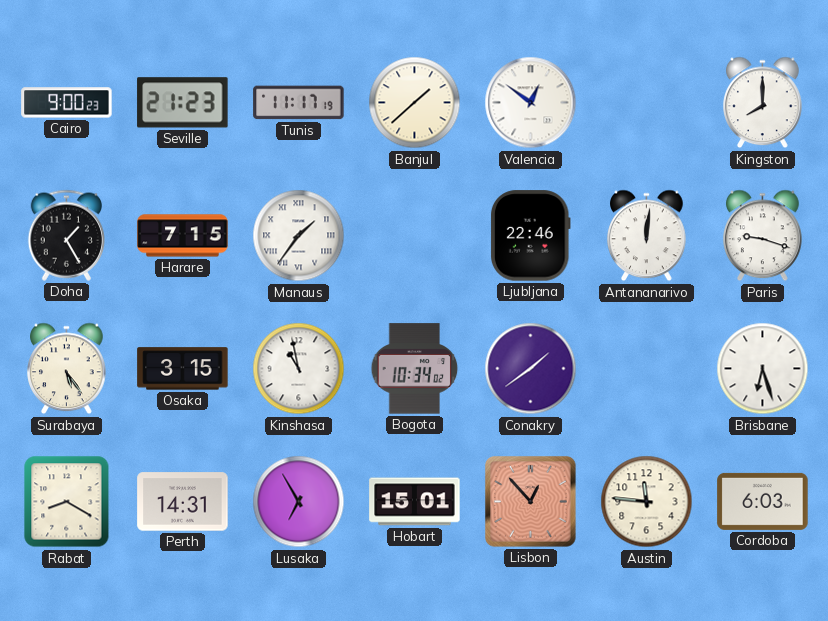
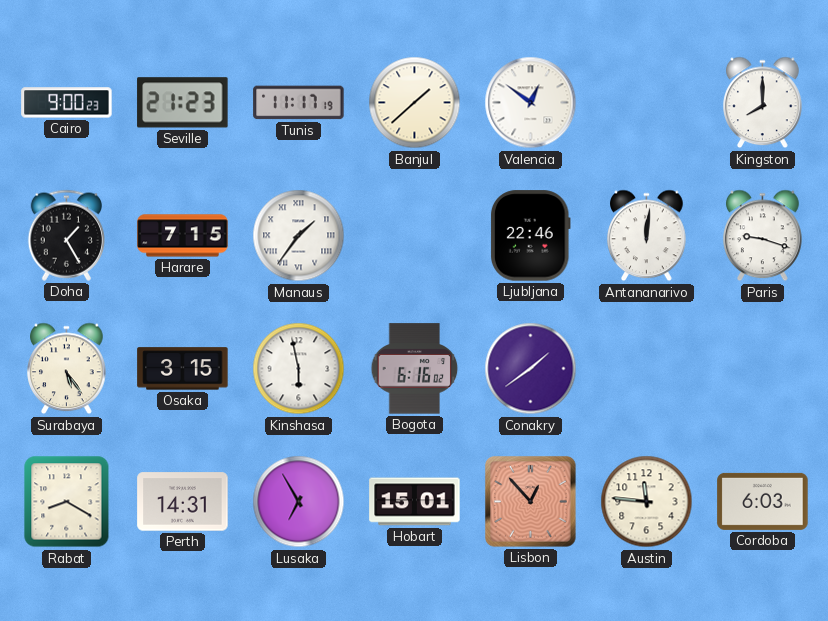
Kinshasa: 10:58 -> 5:58 (299, 369)
Bogota: 10:34 -> 6:16 (415, 369)
Brisbane: 6:27 -> none (763, 369)
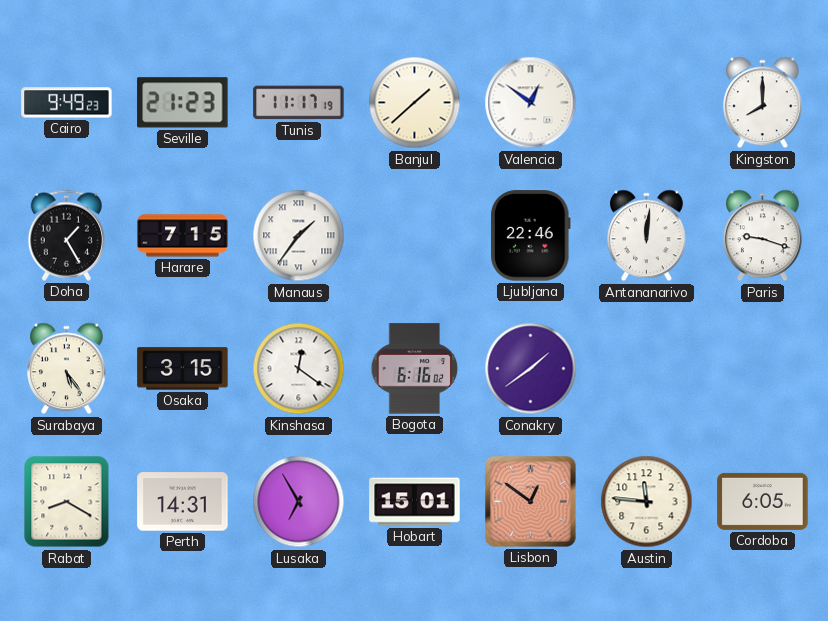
Cairo: 9:00 -> 9:49 (67, 103)
Kinshasa: 5:58 -> 12:21 (299, 369)
Lisbon: 12:53 -> 12:51 (531, 502)
Cordoba: 6:03 -> 6:05 (763, 501)
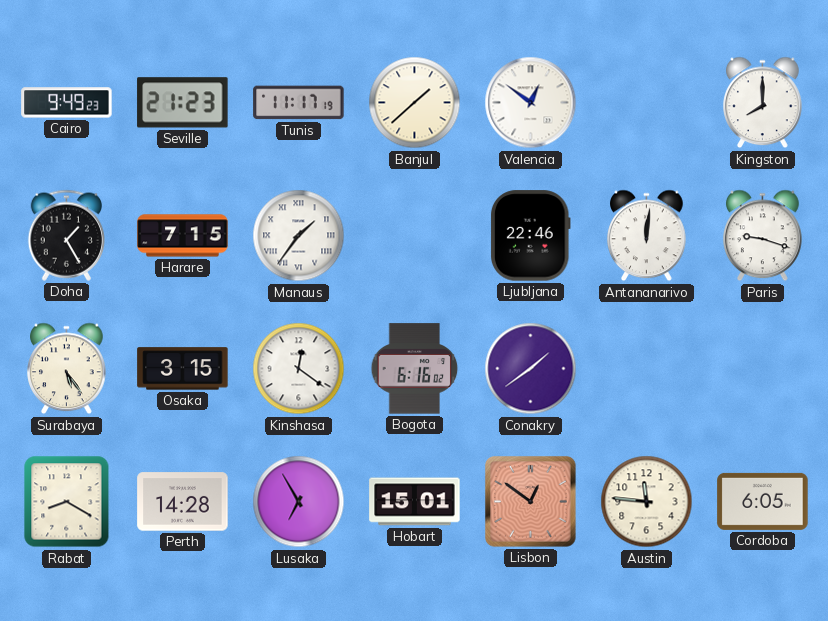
Perth: 14:31 -> 14:28 (183, 502)
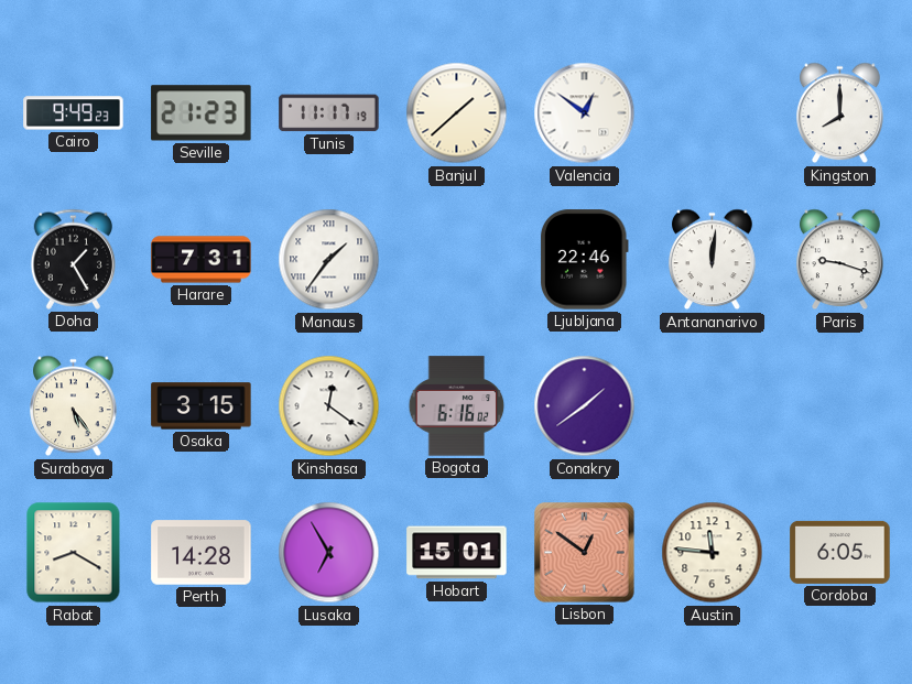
Harare: 7:15 -> 7:31 (202, 260)
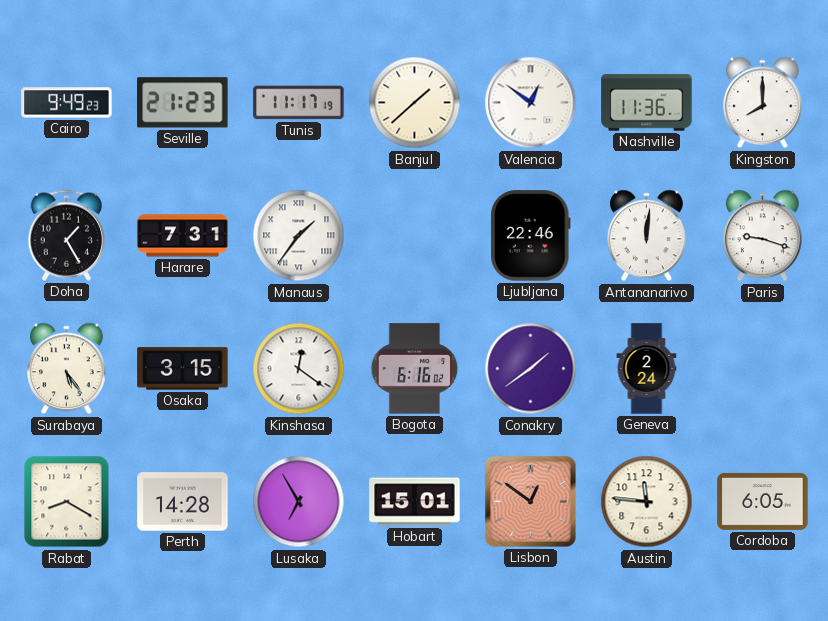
Nashville: none -> 11:36 (647, 103)
Geneva: none -> 2:24 (647, 369)
